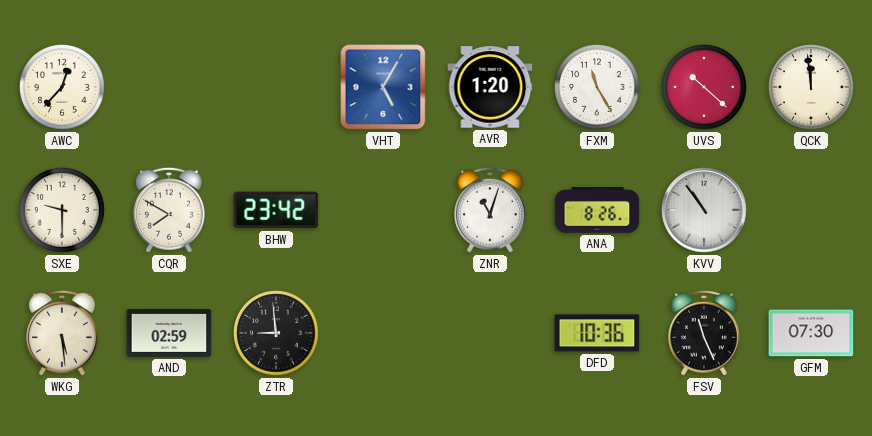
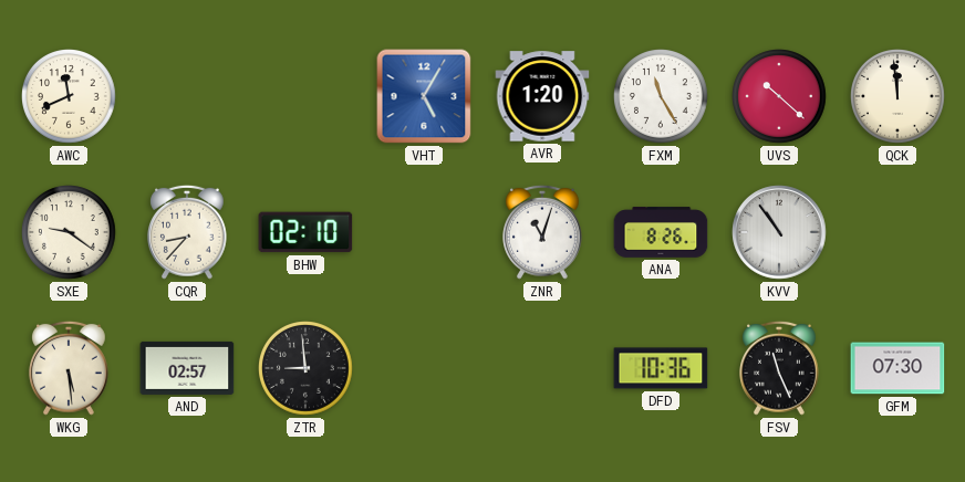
AWC: 12:37 -> 11:41 (70, 97)
SXE: 9:30 -> 9:21 (70, 233)
CQR: 7:50 -> 8:37 (188, 232)
BHW: 23:42 -> 02:10 (305, 232)
AND: 02:59 -> 02:57 (187, 368)
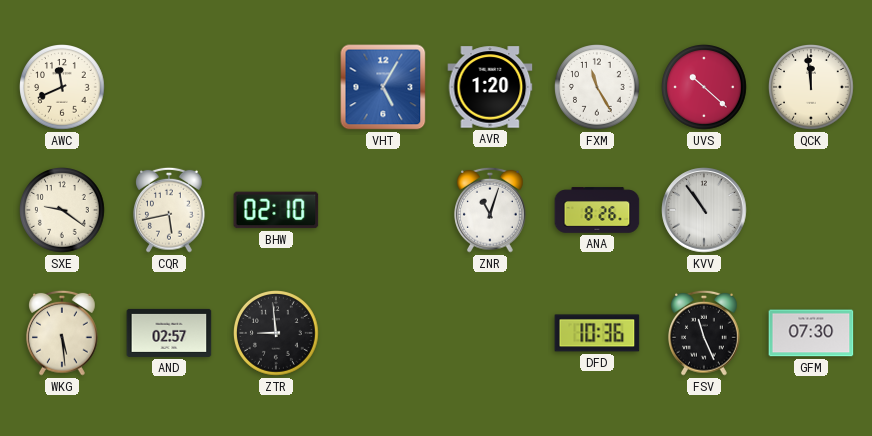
CQR: 8:37 -> 5:43 (170, 210)
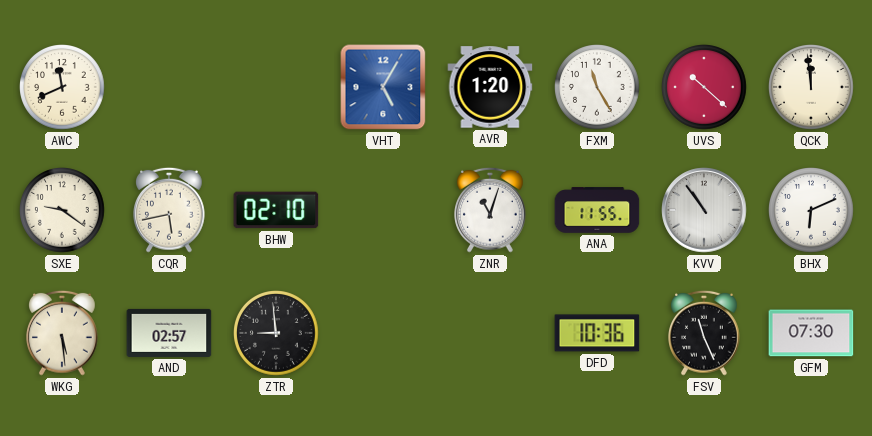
ANA: 8:26 -> 11:55 (597, 210)
BHX: none -> 6:11 (812, 211)
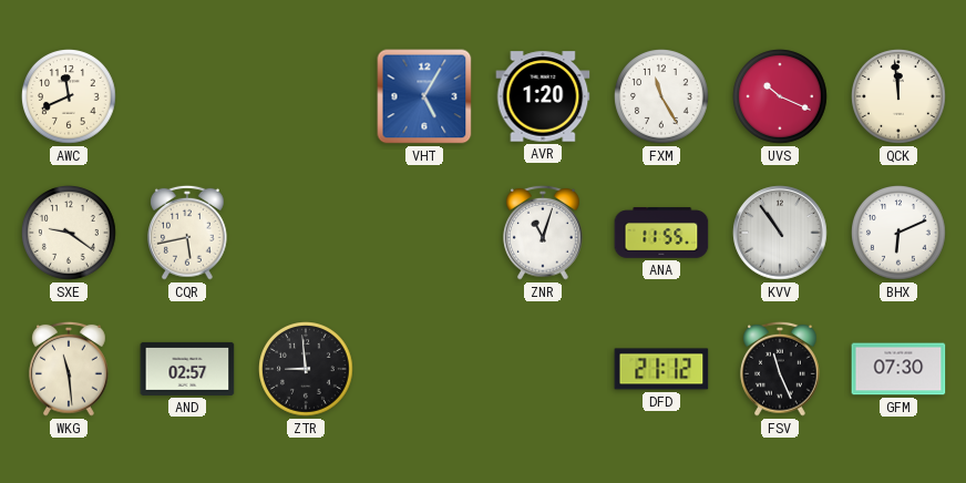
UVS: 10:22 -> 10:19 (781, 97)
BHW: 02:10 -> none (276, 210)
WKG: 5:29 -> 11:29 (70, 369)
DFD: 10:36 -> 21:12 (661, 369)
